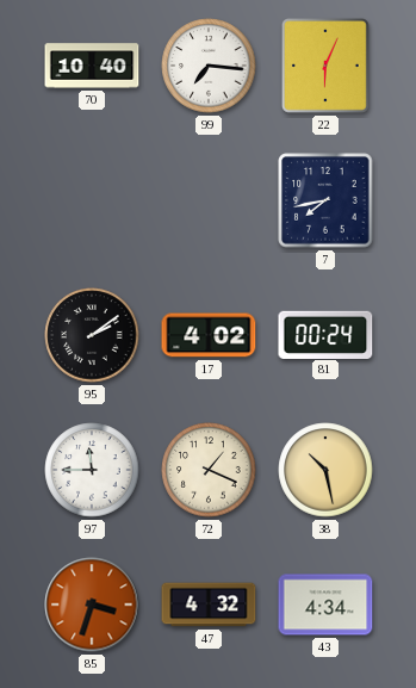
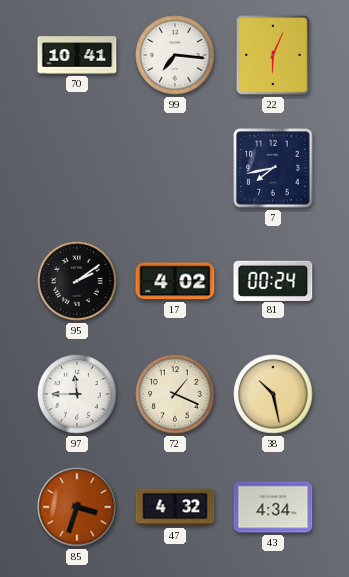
70: 10:40 -> 10:41 (77, 55)
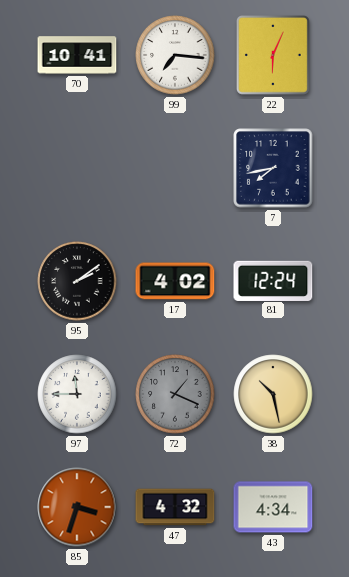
81: 00:24 -> 12:24 (273, 280)
72 dial: cream -> grey (175, 394)
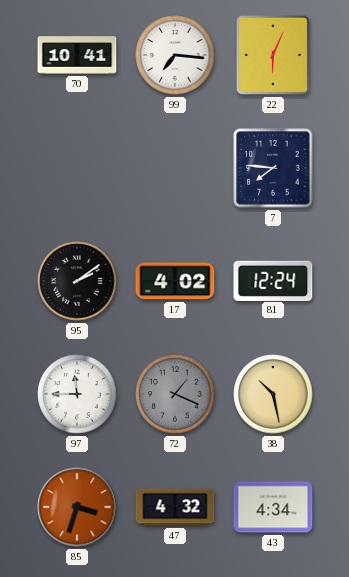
7: 7:43 -> 7:46 (273, 168)
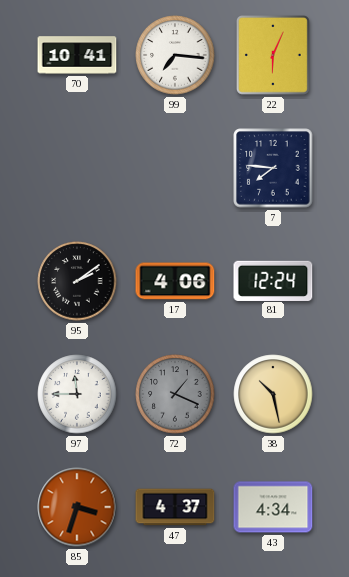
17: 4:02 -> 4:06 (175, 281)
47: 4:32 -> 4:37 (175, 507)
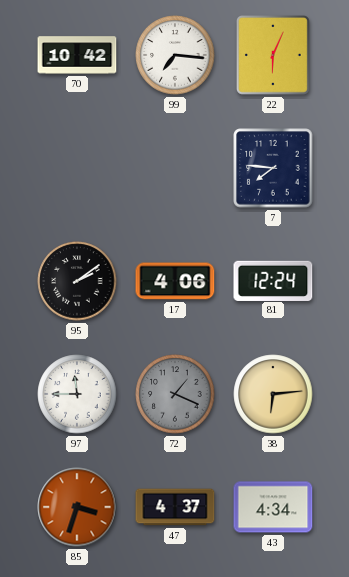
70: 10:41 -> 10:42 (77, 55)
38: 10:28 -> 6:14 (273, 394)
